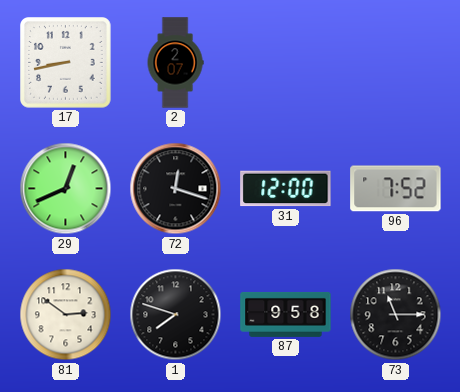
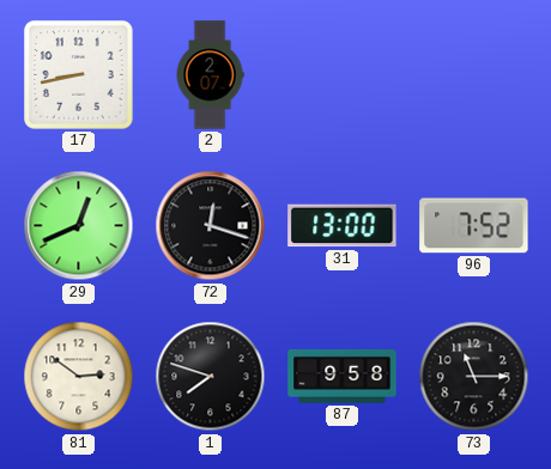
31: 12:00 -> 13:00 (343, 226)
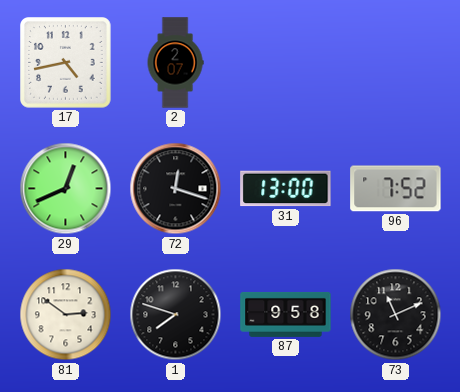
17: 8:43 -> 4:43 (66, 63)
73: 11:15 -> 11:11 (396, 315)
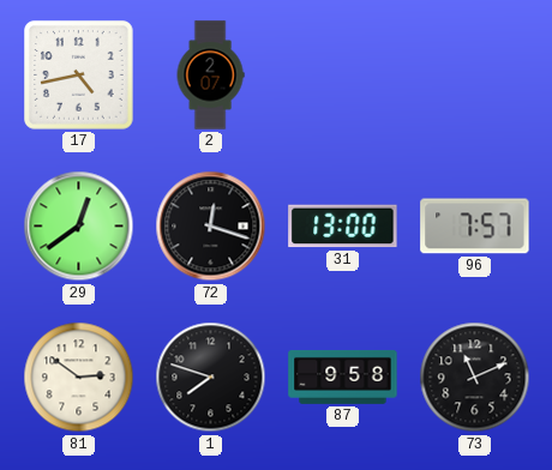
29: 12:41 -> 12:39 (79, 227)
96: 7:52 -> 7:57 (475, 227)
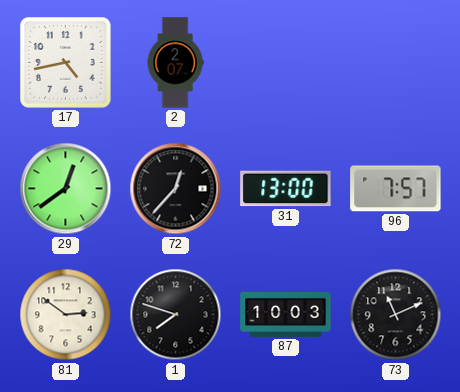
72: 12:18 -> 12:37 (176, 189)
87: 9:58 -> 10:03 (286, 314)
